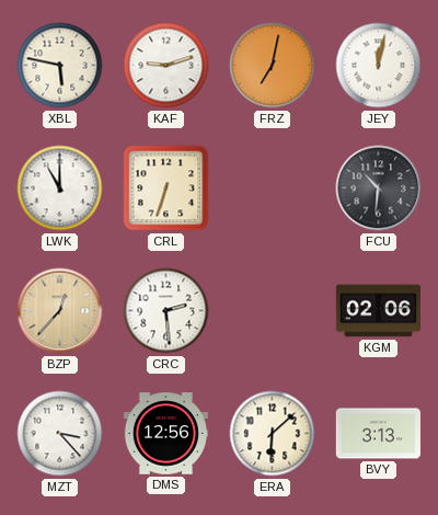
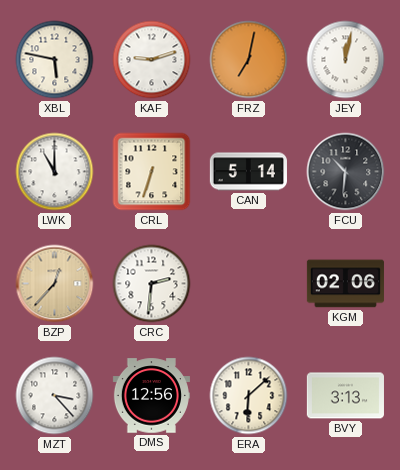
CAN: none -> 5:14 (248, 172)
CRC: 2:29 -> 2:31 (152, 284)
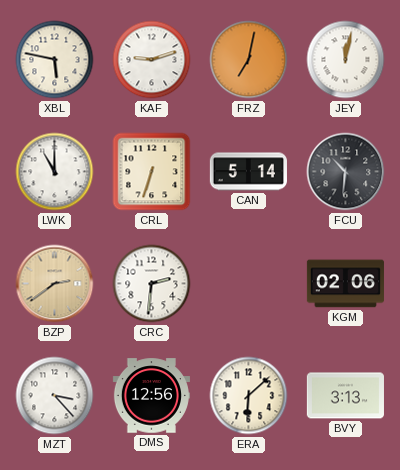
BZP: 12:37 -> 2:39 (55, 284)
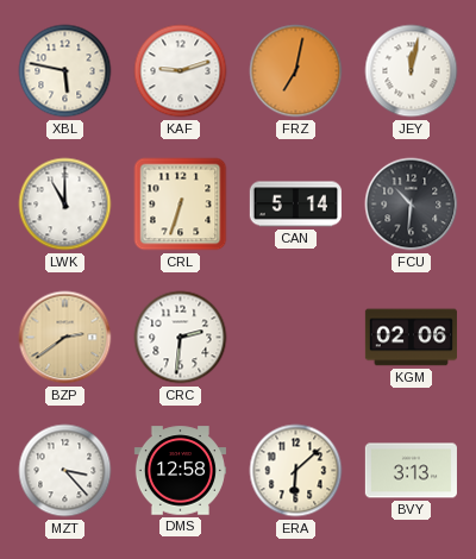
DMS: 12:56 -> 12:58 (180, 471)
